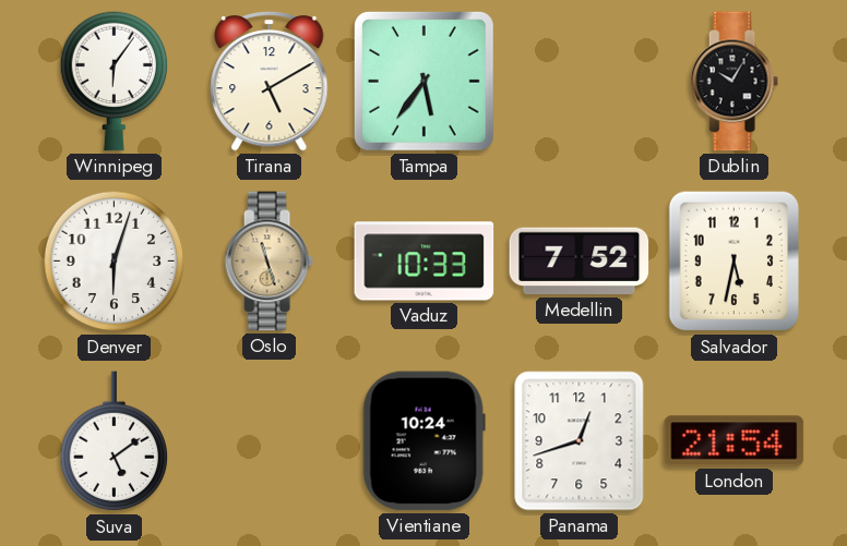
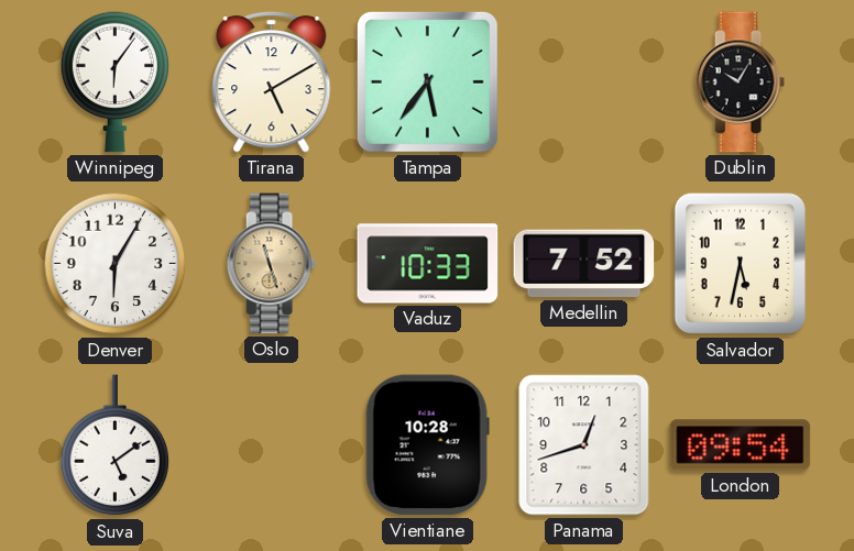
Denver: 6:03 -> 6:05 (116, 264)
Vientiane: 10:24 -> 10:28 (427, 445)
London: 21:54 -> 09:54 (741, 445)
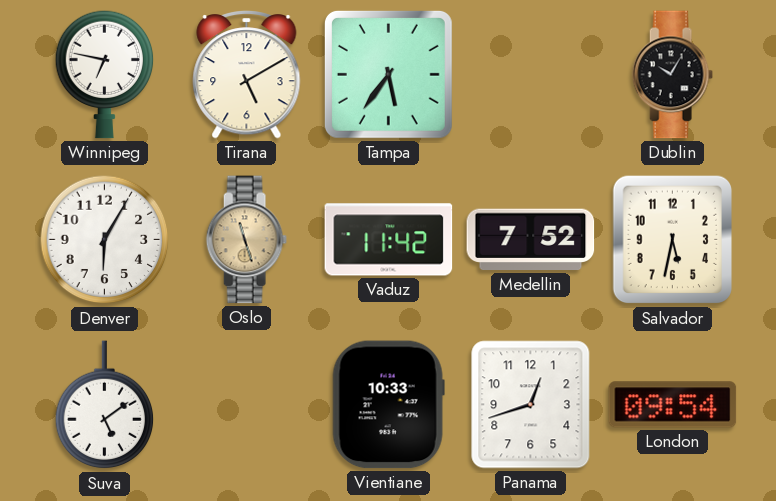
Winnipeg: 6:06 -> 6:47 (105, 74)
Vaduz: 10:33 -> 11:42 (389, 240)
Vientiane: 10:28 -> 10:33 (388, 405)
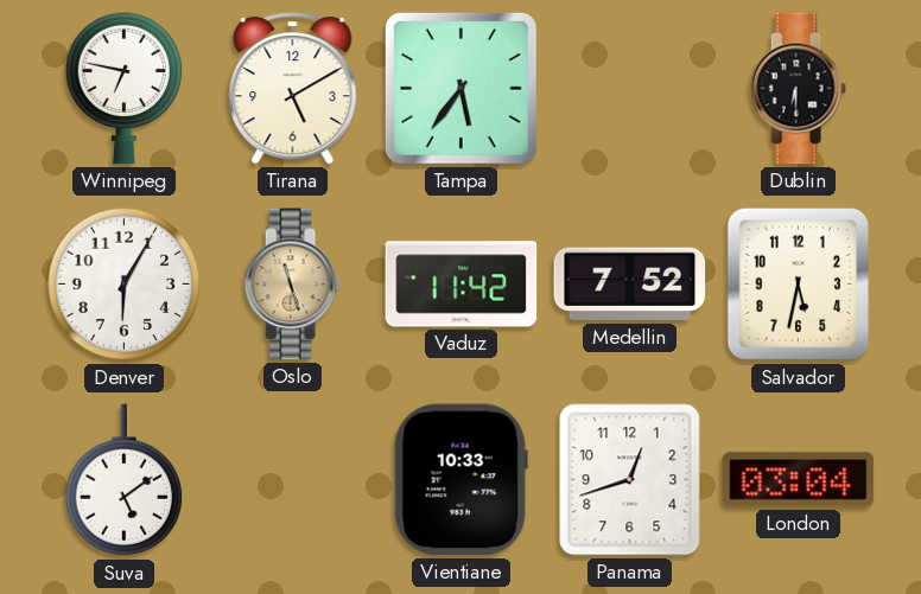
Dublin: 10:05 -> 6:30 (798, 89)
London: 09:54 -> 03:04 (799, 480)
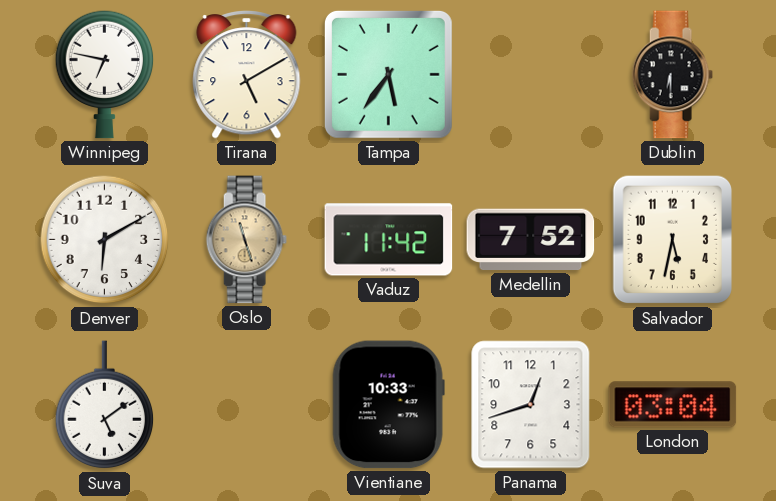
Denver: 6:05 -> 6:10 (105, 240)
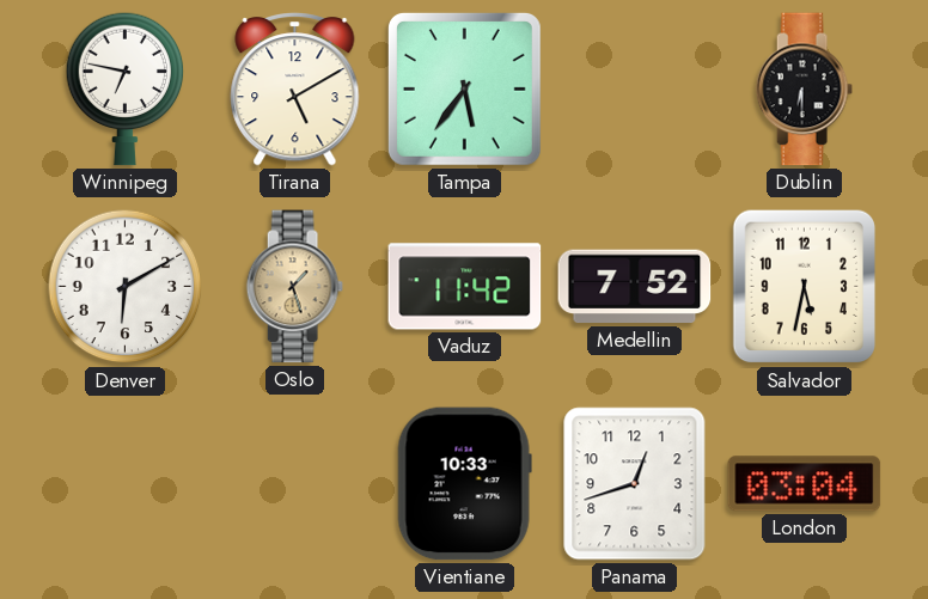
Oslo: 11:27 -> 1:27 (294, 287)
Suva: 5:09 -> none (105, 405)
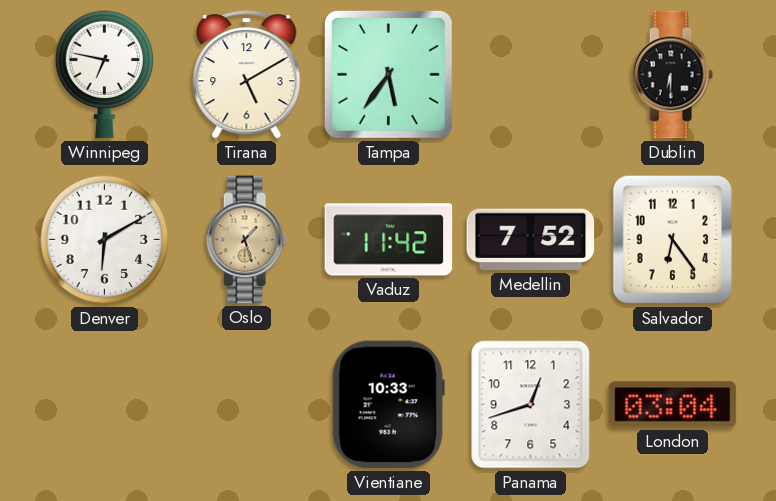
Salvador: 5:32 -> 6:24 (673, 240)
